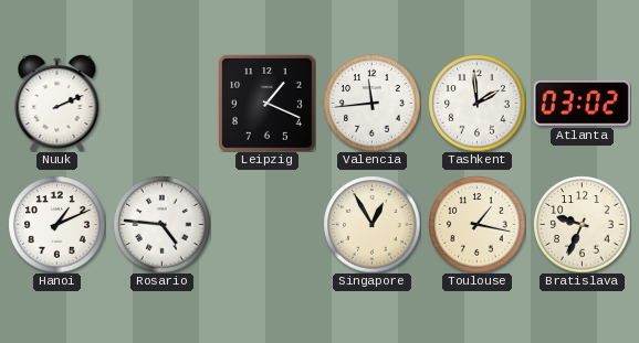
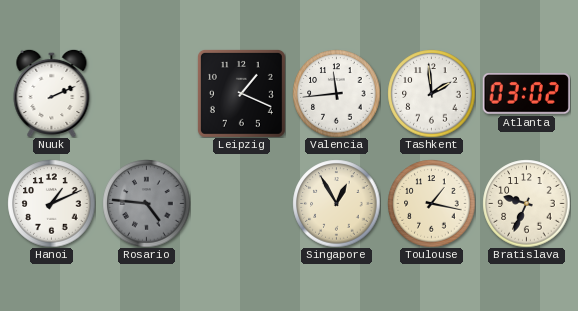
Rosario dial: white -> grey (146, 203)
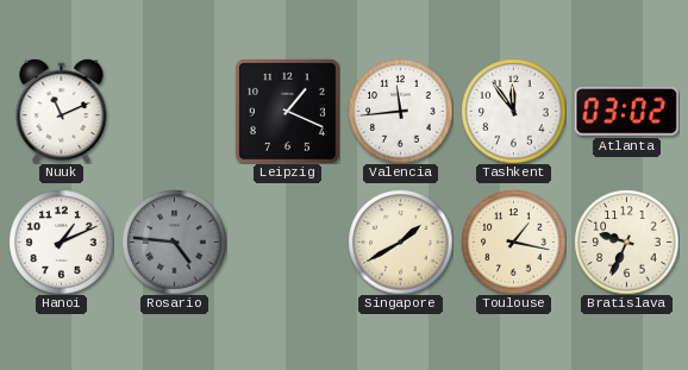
Nuuk: 2:11 -> 11:11 (62, 111)
Tashkent: 1:59 -> 11:54 (513, 111)
Singapore: 12:55 -> 1:40 (400, 242)
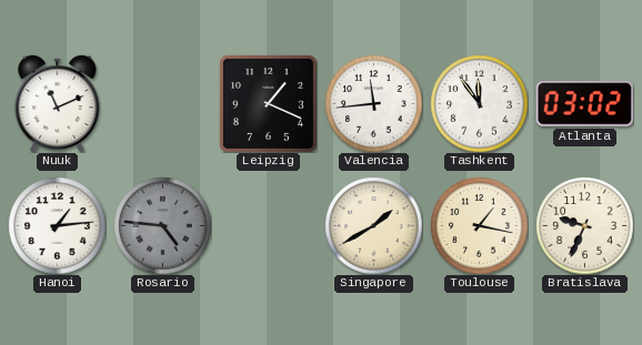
Hanoi: 1:11 -> 1:14 (57, 225)
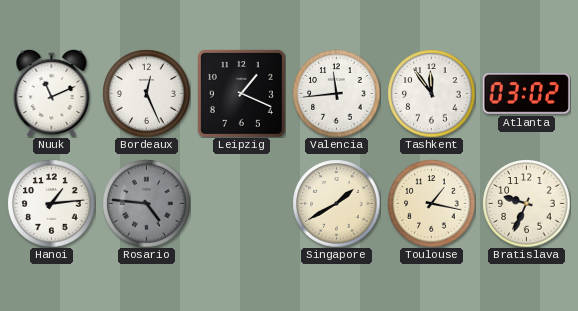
Bordeaux: none -> 12:26 (146, 93)
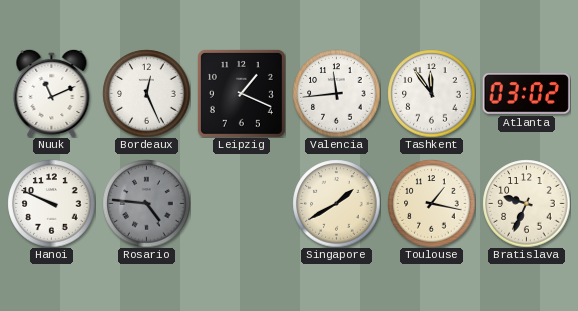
Hanoi: 1:14 -> 9:49 (51, 203)
